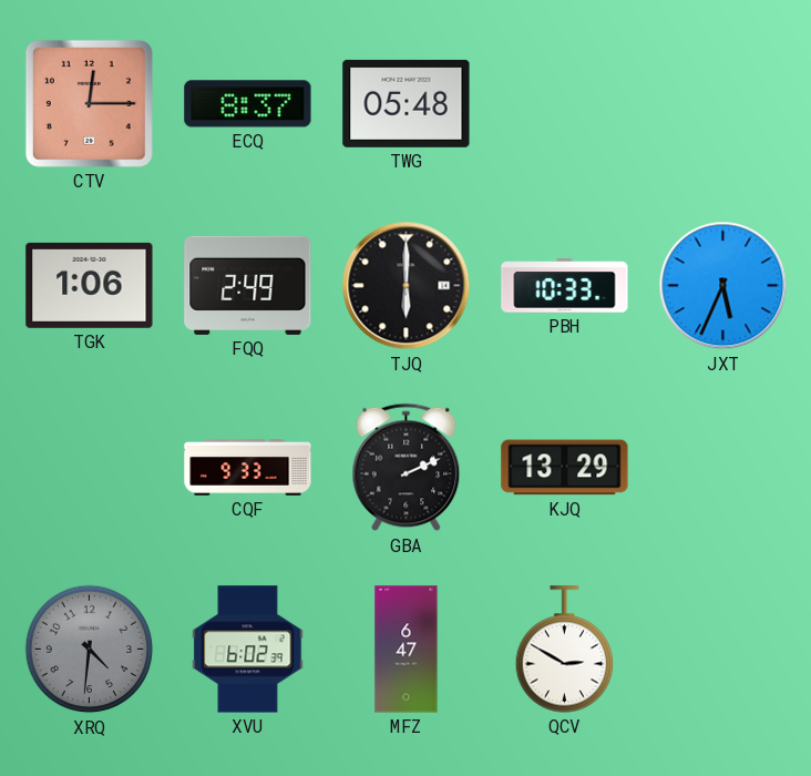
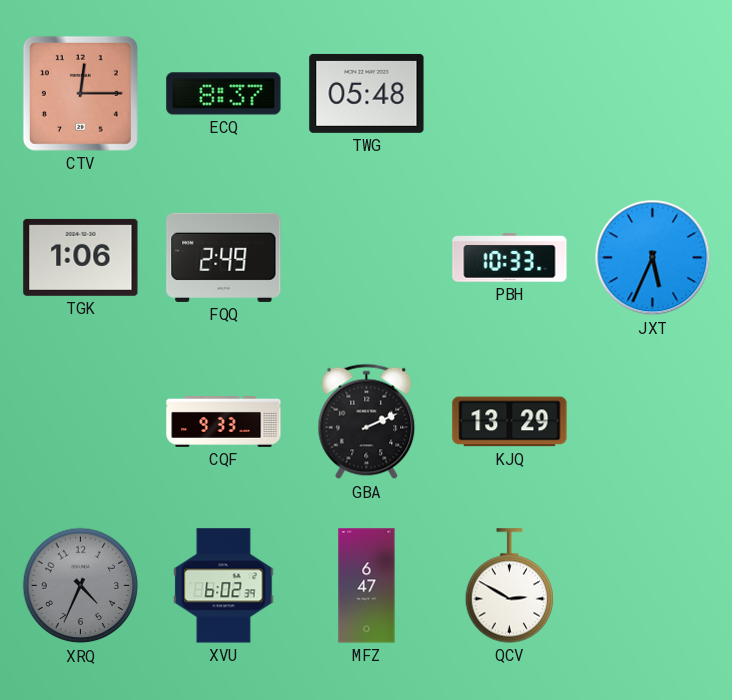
TJQ: 6:00 -> none (407, 286)
XRQ: 4:31 -> 4:34 (81, 586)
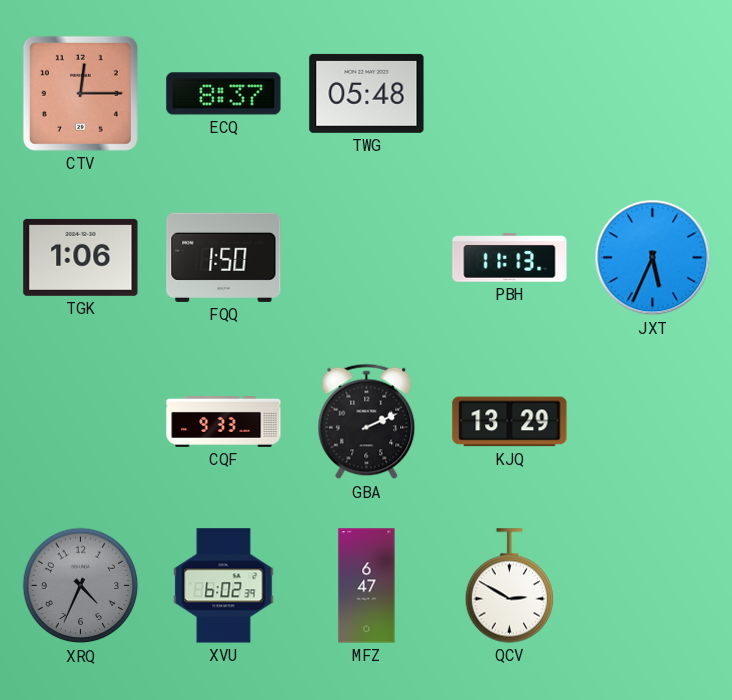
FQQ: 2:49 -> 1:50 (224, 257)
PBH: 10:33 -> 11:13 (510, 258)
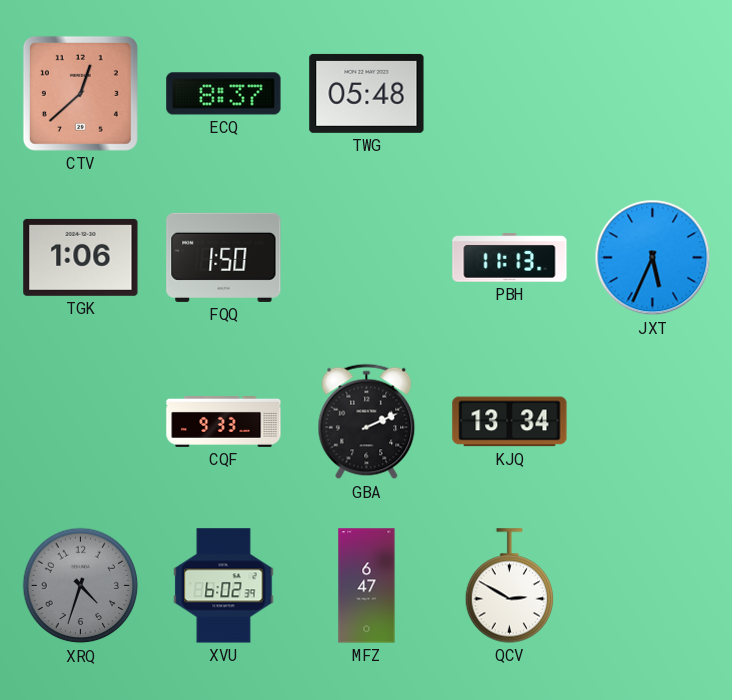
CTV: 12:15 -> 12:38 (80, 93)
KJQ: 13:29 -> 13:34 (510, 422)
XRQ: 4:34 -> 4:33 (81, 586)
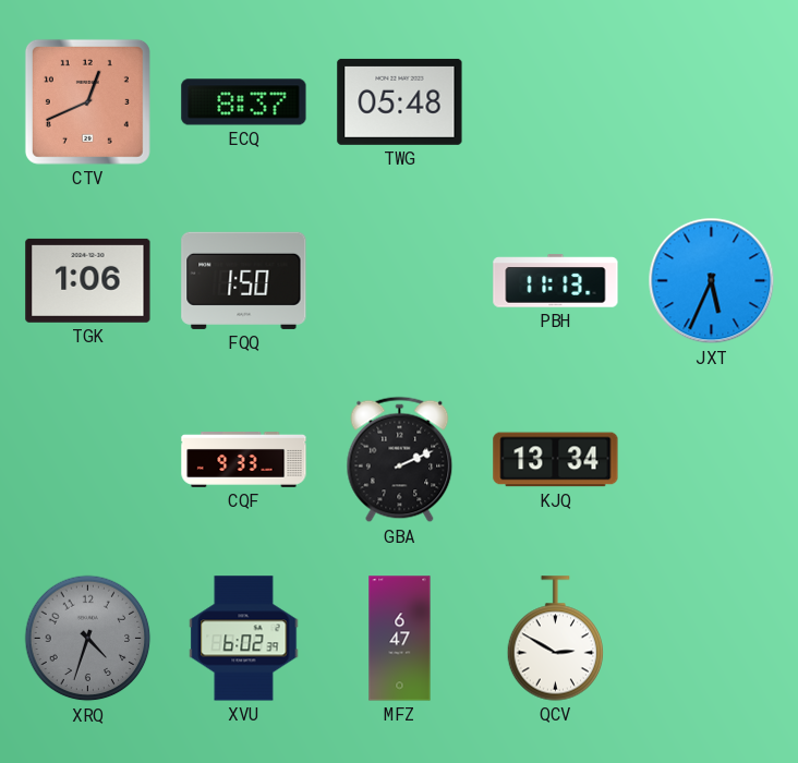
CTV: 12:38 -> 12:41 (87, 101)
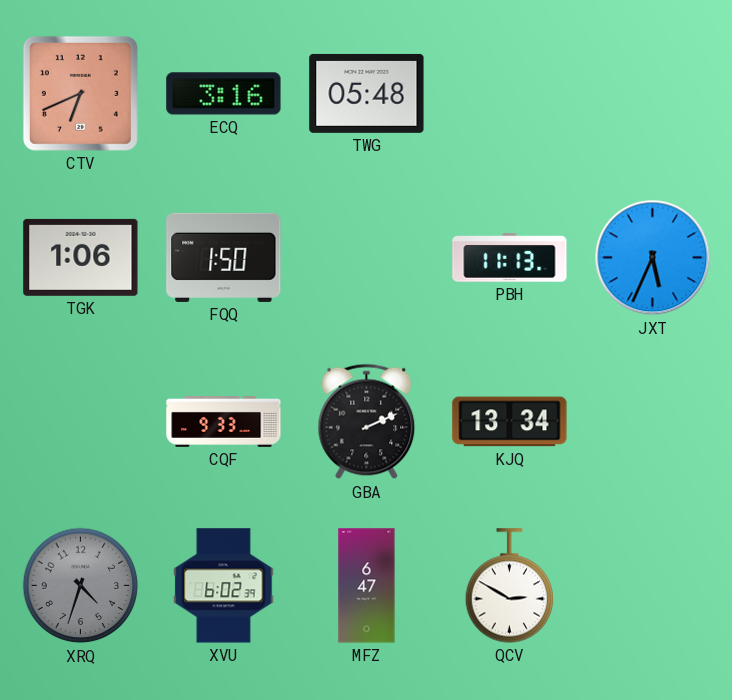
CTV: 12:41 -> 6:41 (80, 93)
ECQ: 8:37 -> 3:16 (224, 94)
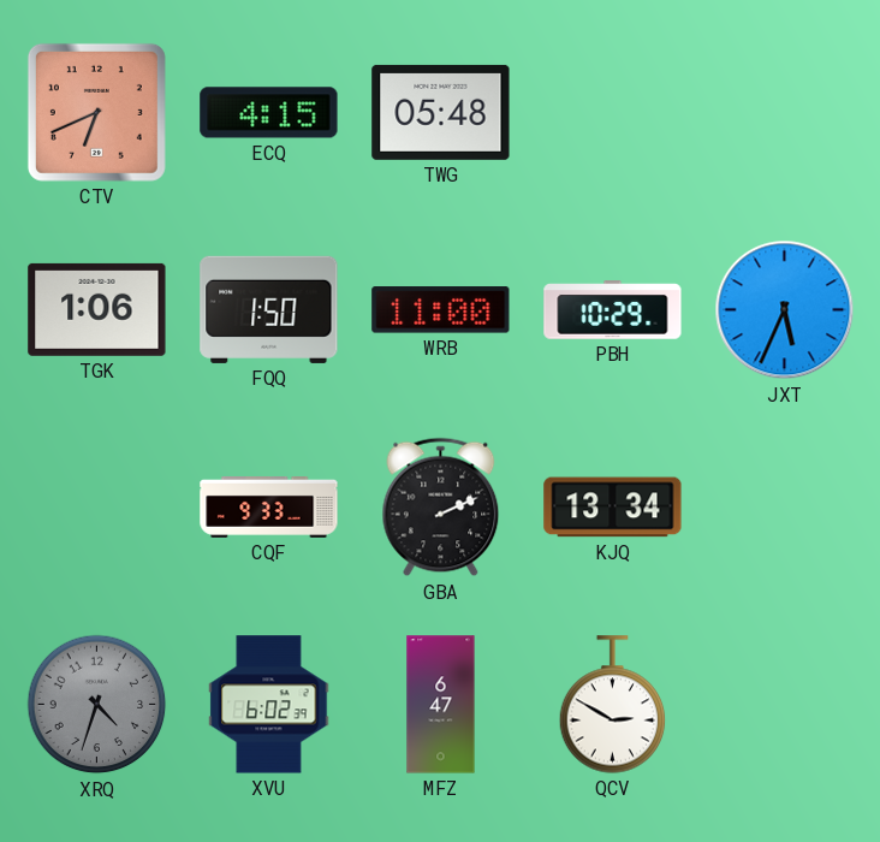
ECQ: 3:16 -> 4:15 (269, 113)
WRB: none -> 11:00 (441, 310)
PBH: 11:13 -> 10:29 (613, 310)
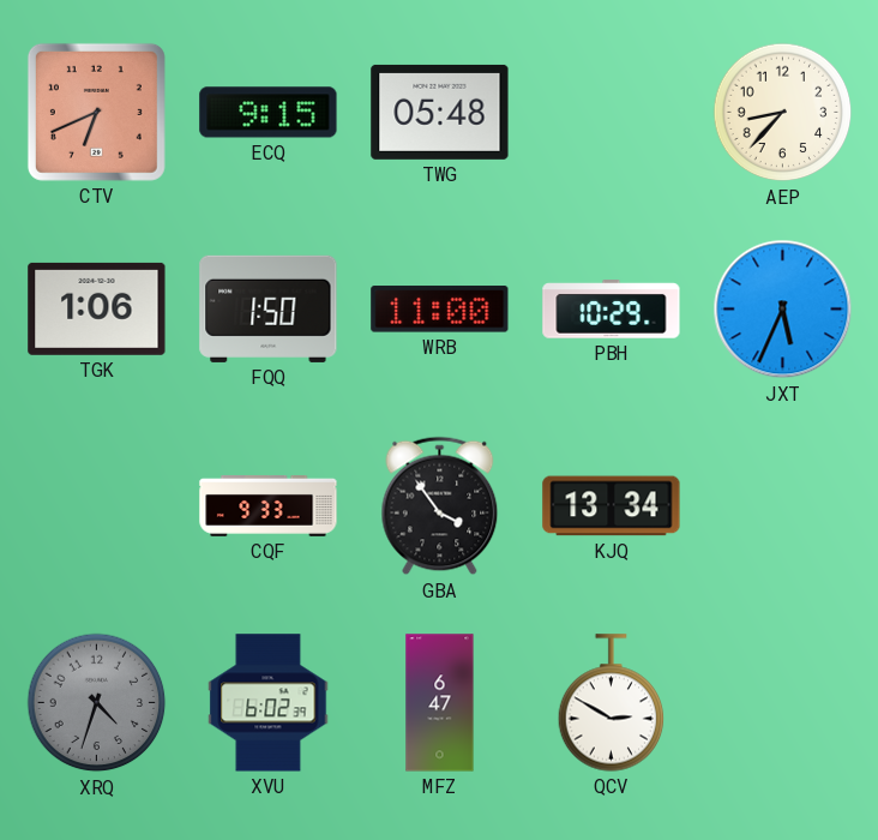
ECQ: 4:15 -> 9:15 (269, 113)
AEP: none -> 8:37 (783, 113)
GBA: 2:11 -> 3:54 (440, 506)
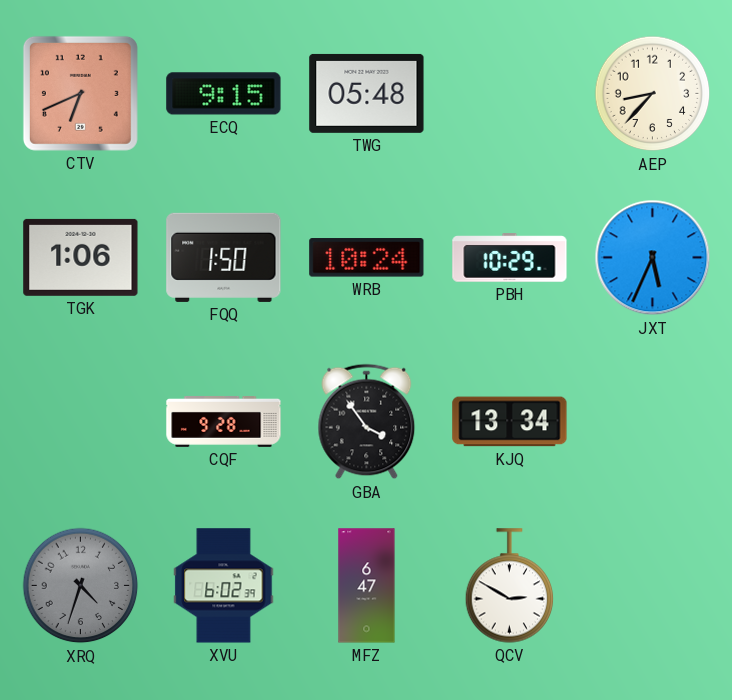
WRB: 11:00 -> 10:24 (367, 258)
CQF: 9:33 -> 9:28 (224, 422)
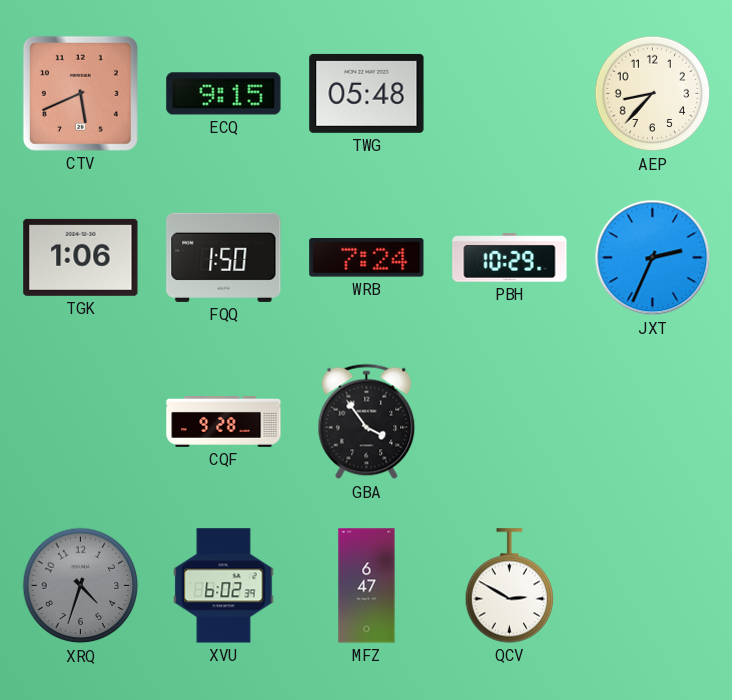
CTV: 6:41 -> 5:41 (80, 93)
WRB: 10:24 -> 7:24 (367, 258)
JXT: 5:34 -> 2:34 (653, 258)
KJQ: 13:34 -> none (510, 422)
